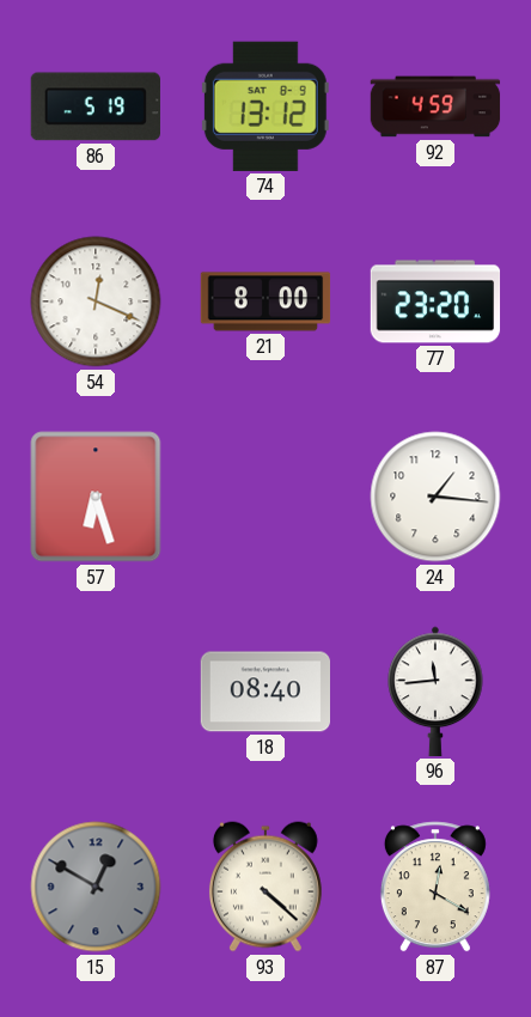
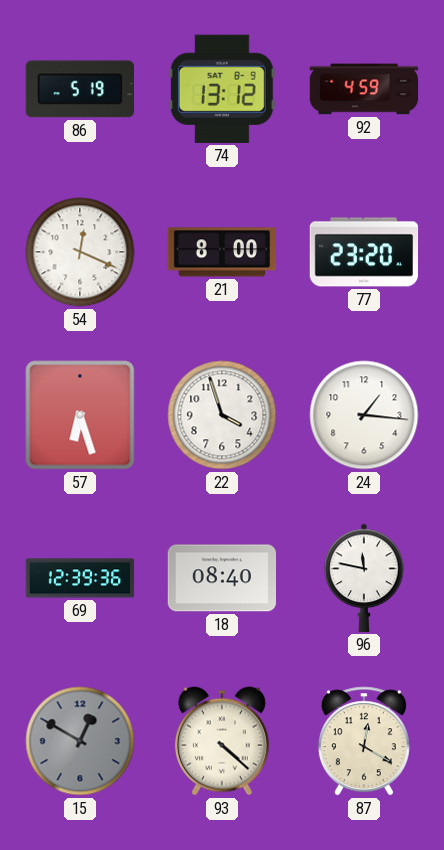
22: none -> 3:57 (222, 415)
69: none -> 12:39 (80, 578)
96: 11:44 -> 11:47 (364, 578)
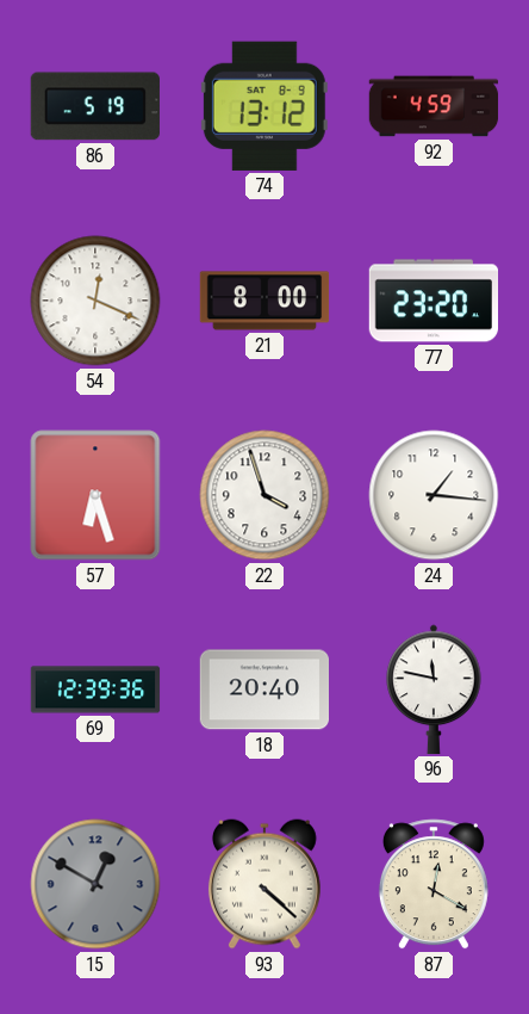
18: 08:40 -> 20:40 (263, 690)
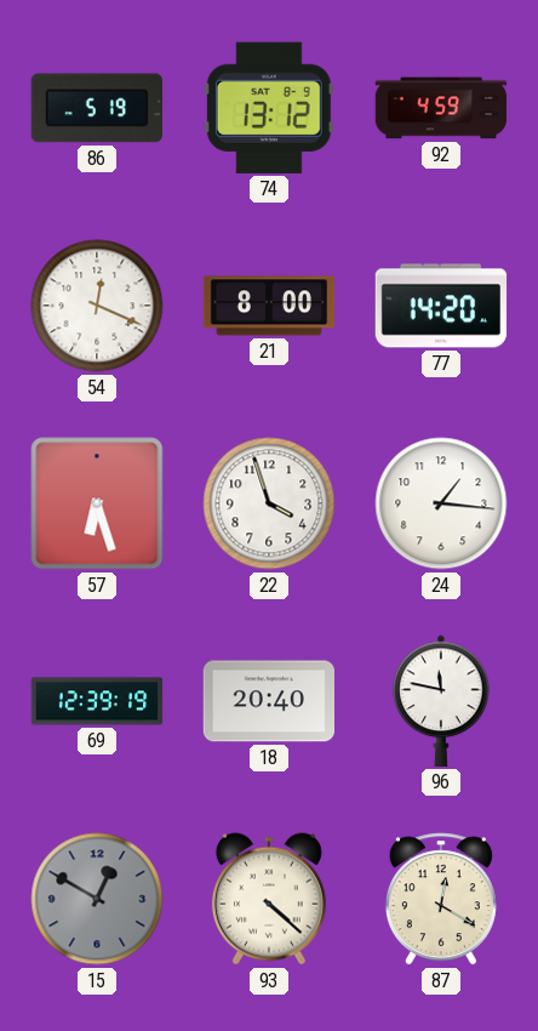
77: 23:20 -> 14:20 (441, 306)
69: 12:39:36 -> 12:39:19 (97, 701)
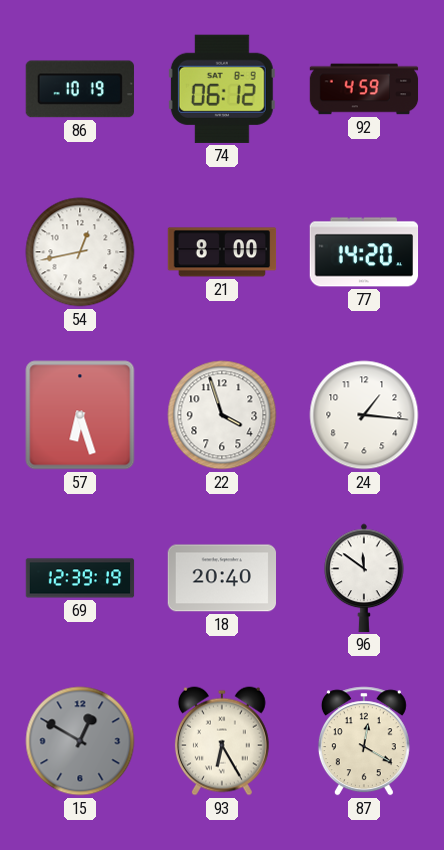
86: 5:19 -> 10:19 (80, 89)
74: 13:12 -> 06:12 (222, 89)
54: 12:19 -> 12:43 (80, 252)
96: 11:47 -> 11:51 (364, 578)
93: 4:22 -> 6:25 (222, 741)
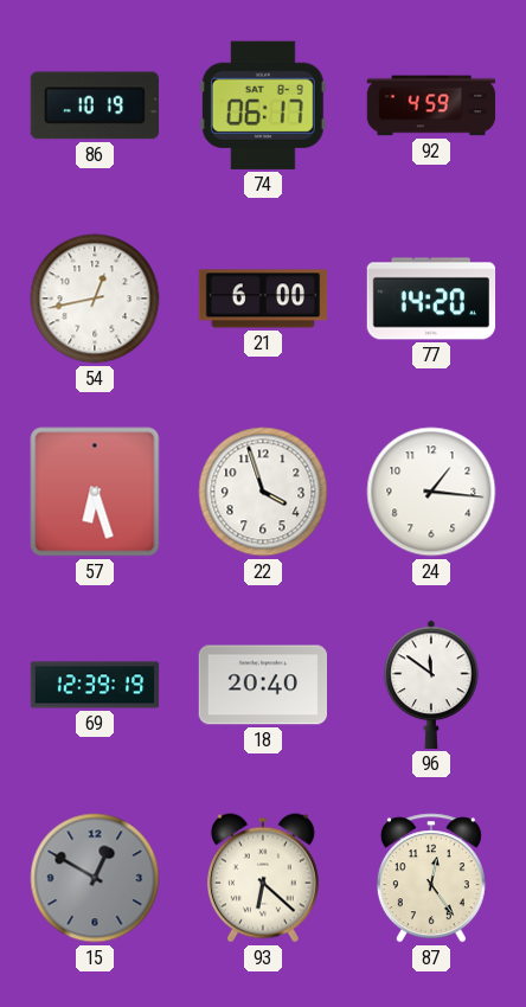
74: 06:12 -> 06:17 (263, 105)
21: 8:00 -> 6:00 (263, 299)
93: 6:25 -> 6:22 (263, 878)
87: 12:20 -> 12:24 (431, 878)
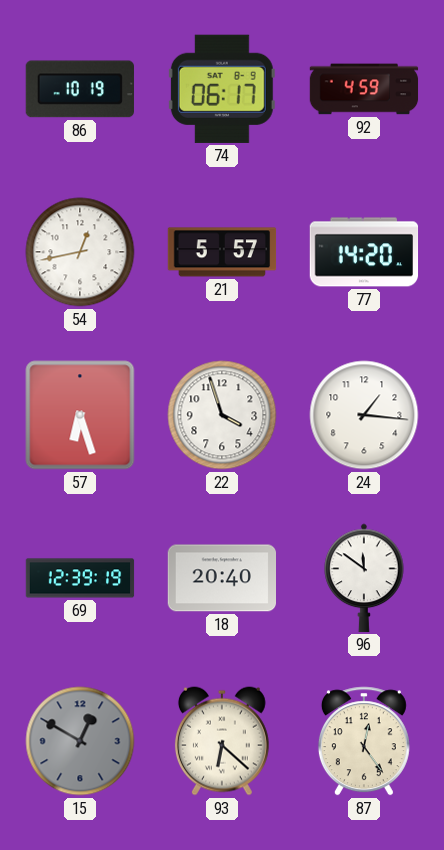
21: 6:00 -> 5:57 (222, 252)
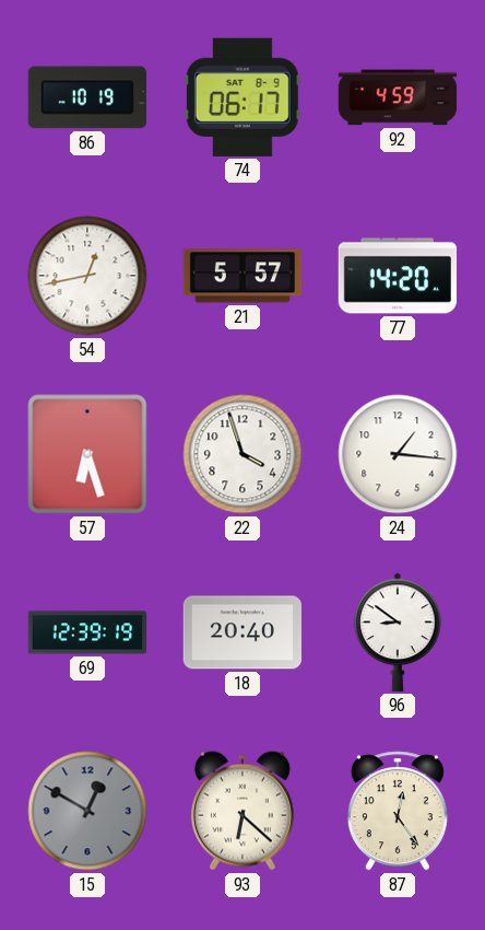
96: 11:51 -> 8:51 (398, 632)
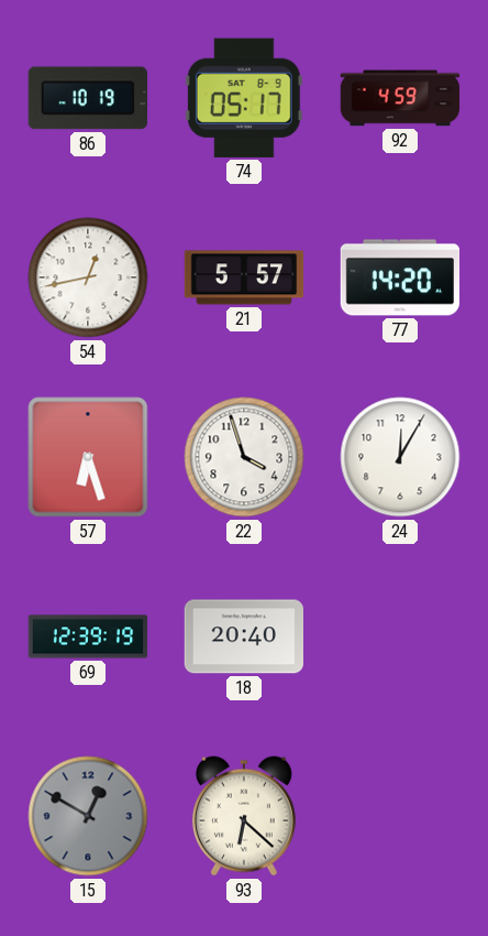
74: 06:17 -> 05:17 (244, 98)
24: 1:16 -> 12:05 (400, 457)
96: 8:51 -> none (398, 632)
87: 12:24 -> none (398, 811)
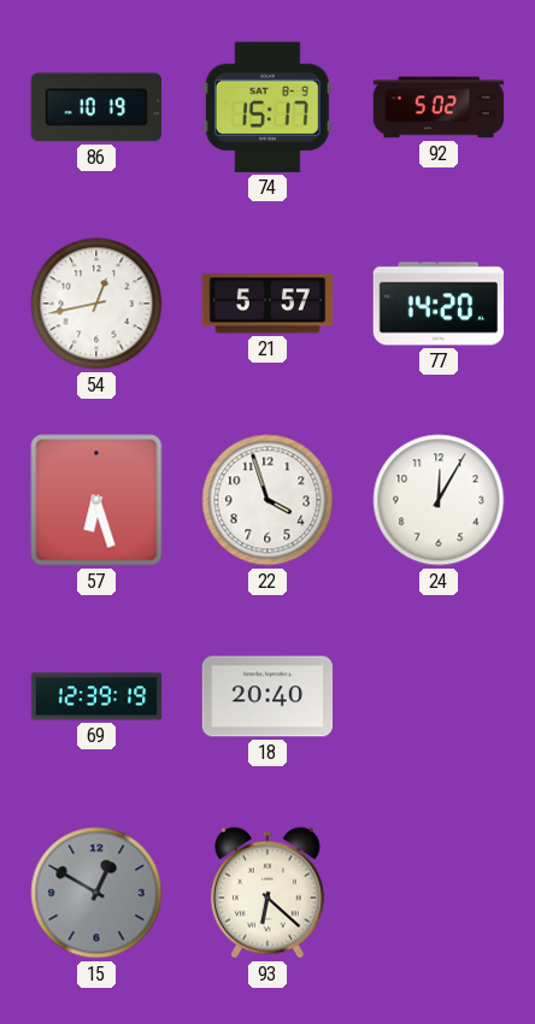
74: 05:17 -> 15:17 (267, 107)
92: 4:59 -> 5:02 (439, 107)
